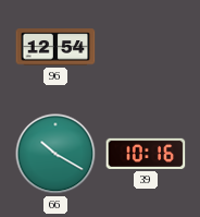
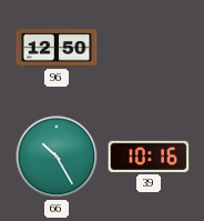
96: 12:54 -> 12:50 (57, 48)
66: 10:20 -> 10:25 (57, 157)
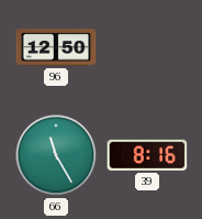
66: 10:25 -> 11:25 (56, 155)
39: 10:16 -> 8:16 (147, 155)
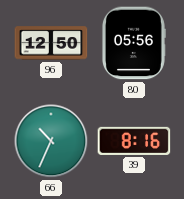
80: none -> 05:56 (134, 43)
66: 11:25 -> 10:34 (51, 141)
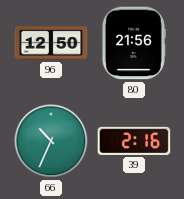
80: 05:56 -> 21:56 (134, 43)
39: 8:16 -> 2:16 (134, 141)
